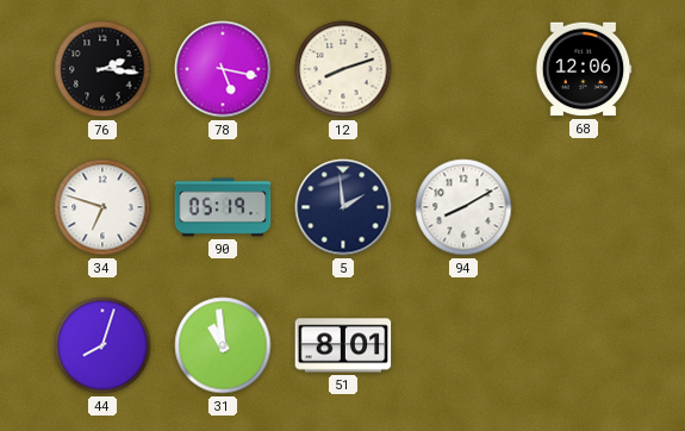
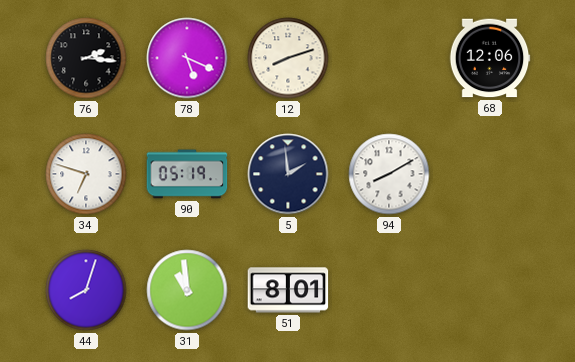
78: 5:17 -> 5:19 (187, 58)
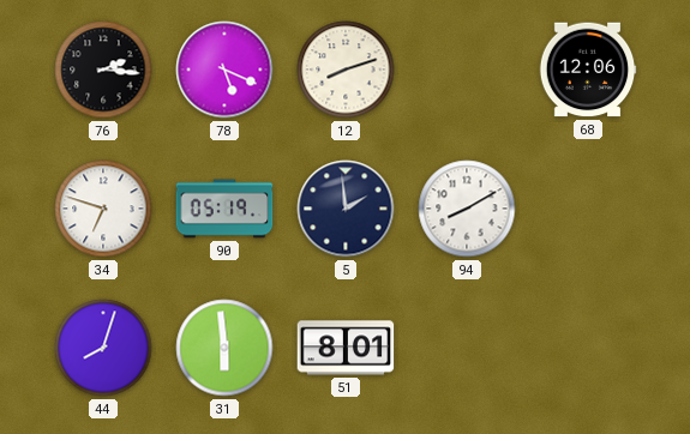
31: 10:59 -> 5:59 (224, 348)
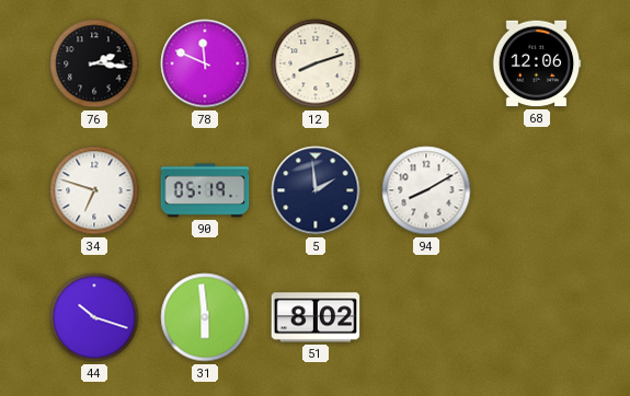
78: 5:19 -> 11:49 (205, 63)
44: 8:03 -> 10:18 (94, 317)
51: 8:01 -> 8:02 (316, 317)
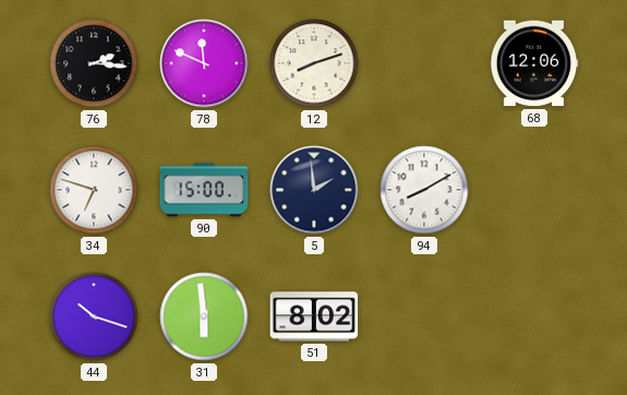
90: 05:19 -> 15:00 (204, 190)
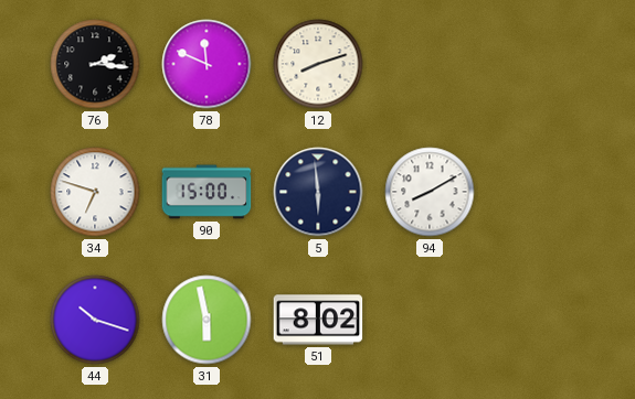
68: 12:06 -> none (534, 63)
5: 1:59 -> 5:59 (318, 192)
31: 5:59 -> 5:58 (207, 320)
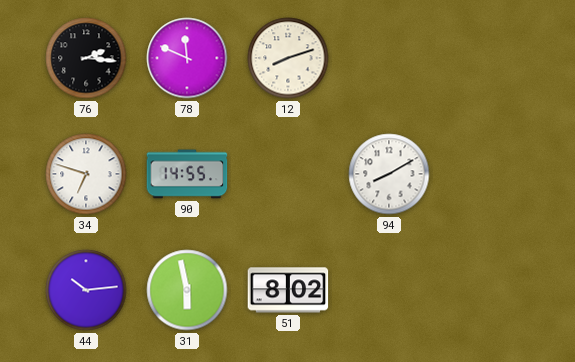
90: 15:00 -> 14:55 (187, 174)
5: 5:59 -> none (318, 192)
44: 10:18 -> 10:14 (86, 290)
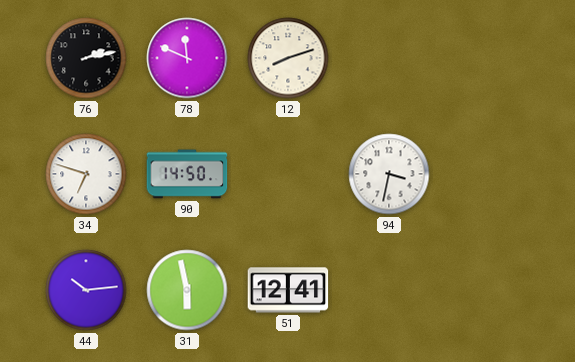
76: 2:16 -> 2:13 (86, 58)
90: 14:55 -> 14:50 (187, 174)
94: 8:10 -> 3:32 (389, 174)
51: 8:02 -> 12:41 (288, 290)
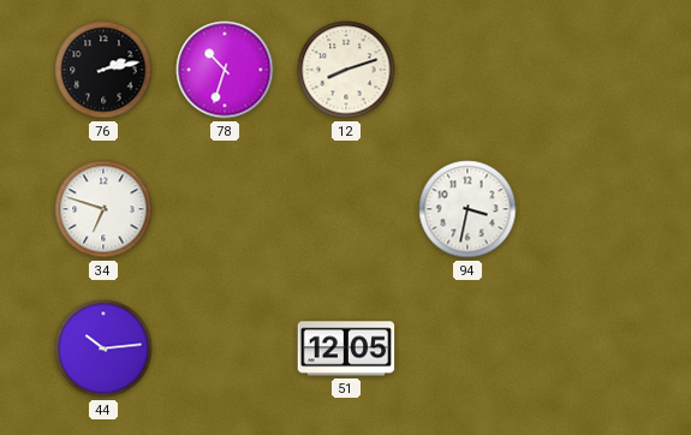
78: 11:49 -> 10:33 (225, 70)
90: 14:50 -> none (187, 174)
31: 5:58 -> none (187, 290)
51: 12:41 -> 12:05 (346, 348)
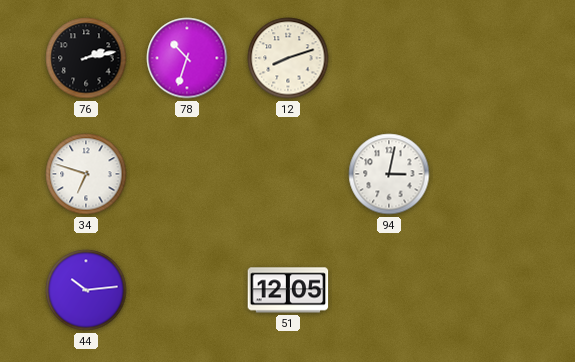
94: 3:32 -> 3:02 (389, 174)
